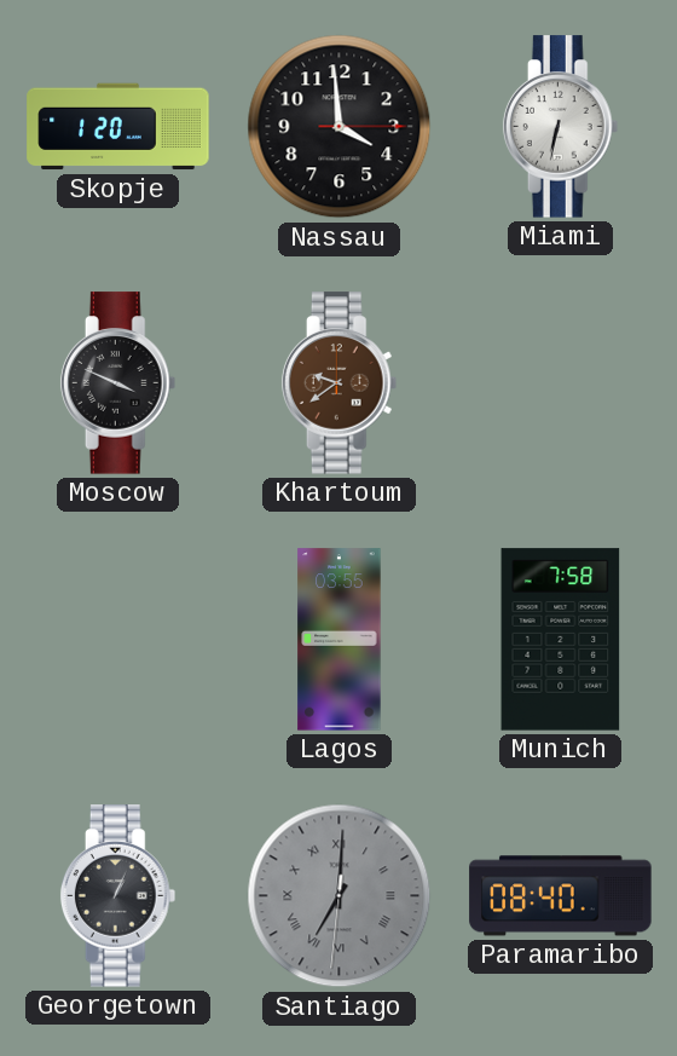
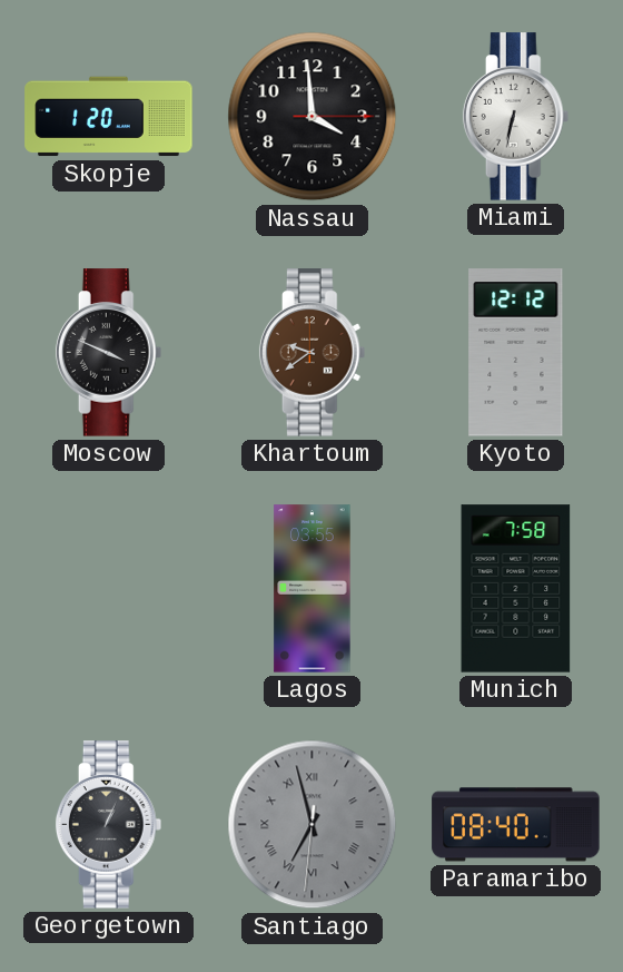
Kyoto: none -> 12:12 (516, 353)
Santiago: 7:00 -> 6:57 (313, 825)
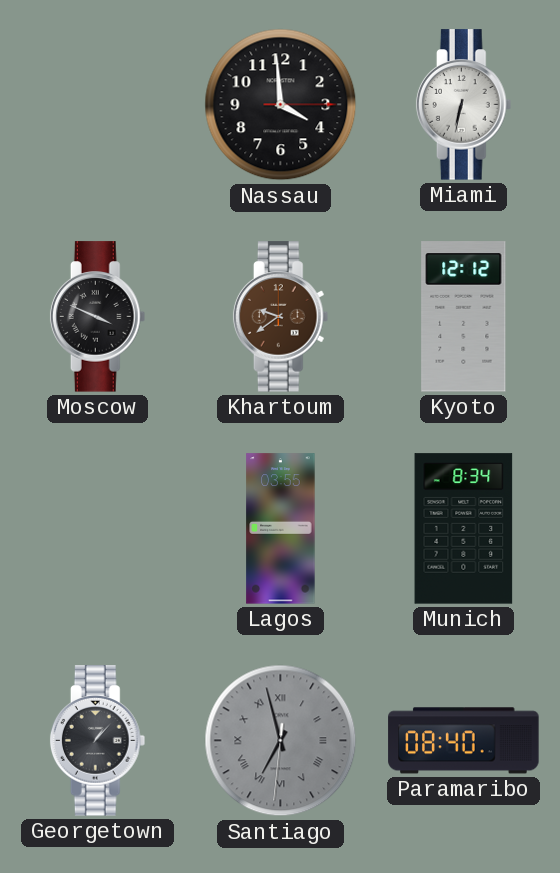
Skopje: 1:20 -> none (109, 117)
Munich: 7:58 -> 8:34 (464, 529)
Georgetown: 1:04 -> 1:07 (98, 741)
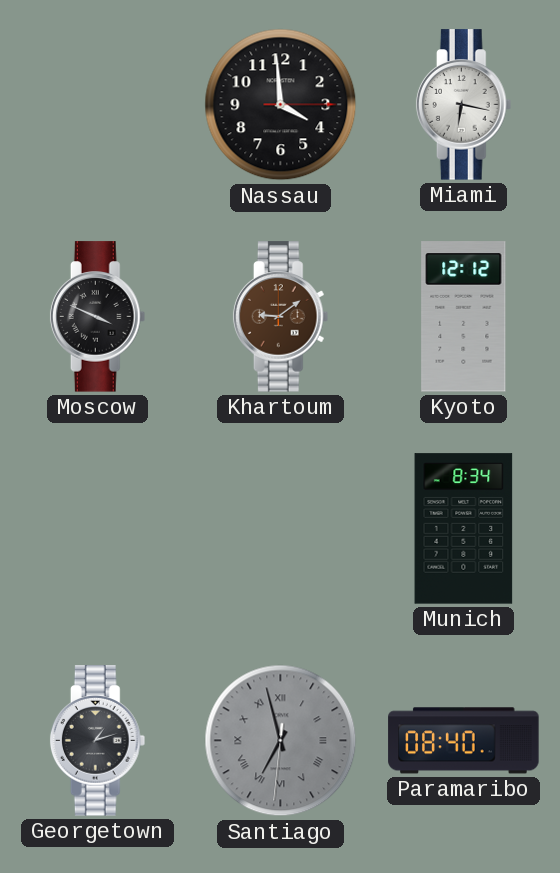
Miami: 6:32 -> 6:17 (464, 105)
Khartoum: 9:39 -> 9:09 (281, 317)
Lagos: 03:55 -> none (281, 529)
Georgetown: 1:07 -> 1:12 (98, 741)
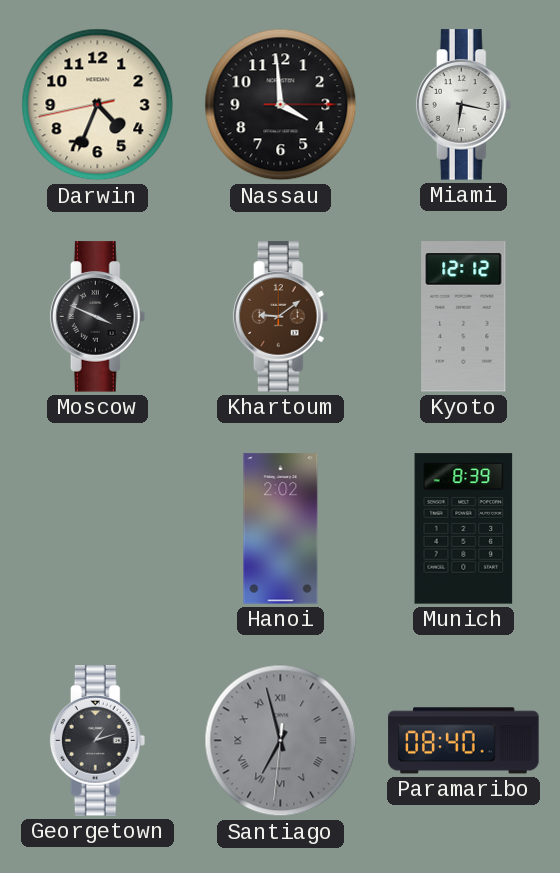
Darwin: none -> 4:33 (98, 105)
Hanoi: none -> 2:02 (281, 529)
Munich: 8:34 -> 8:39 (464, 529)
